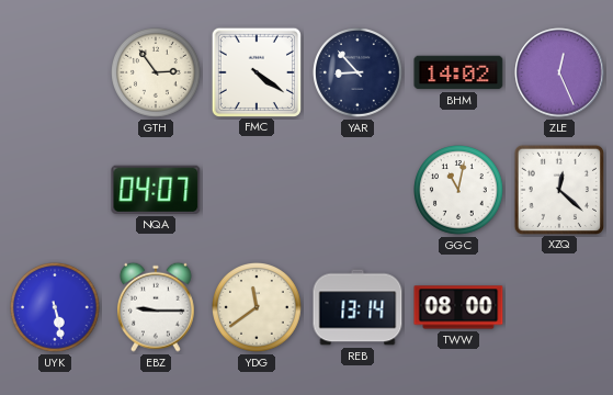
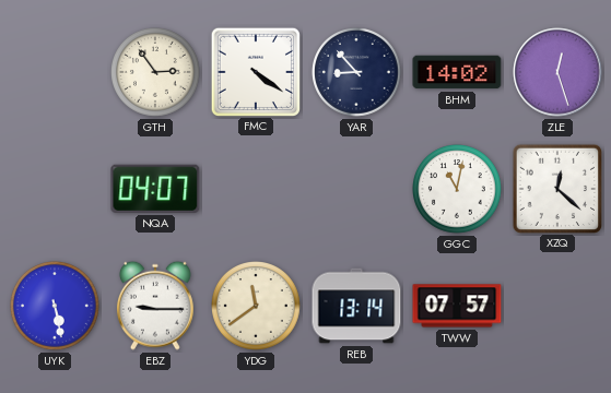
ZLE: 12:26 -> 12:27 (557, 72)
TWW: 08:00 -> 07:57 (457, 306)
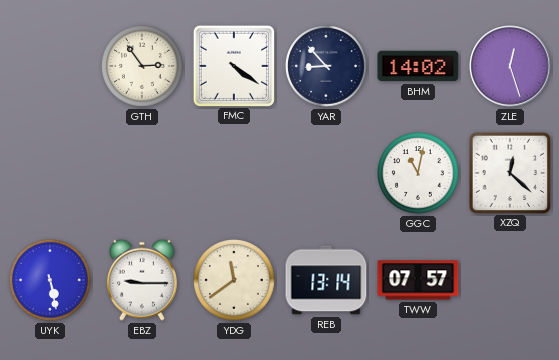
NQA: 04:07 -> none (155, 189)
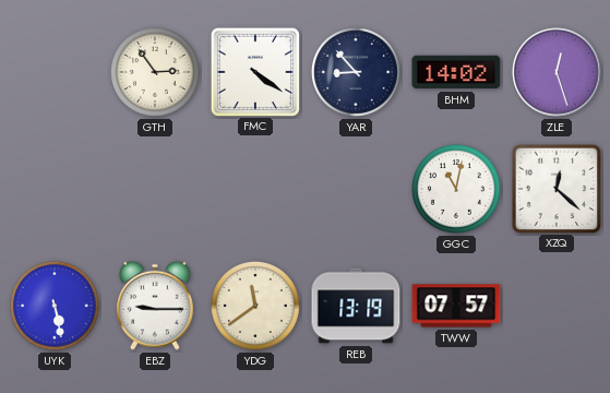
REB: 13:14 -> 13:19 (356, 306)
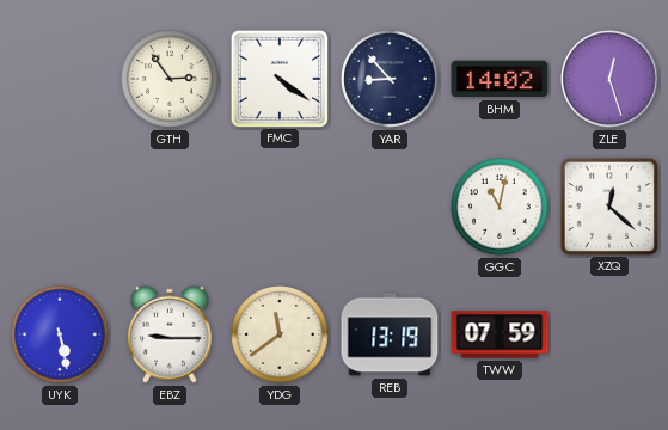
TWW: 07:57 -> 07:59 (500, 334)
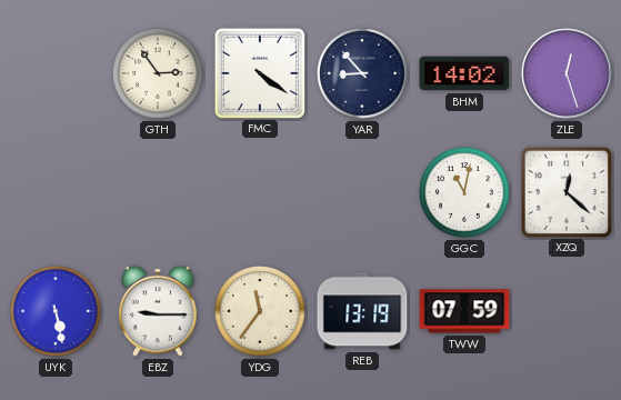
YDG: 11:39 -> 11:36 (261, 312)
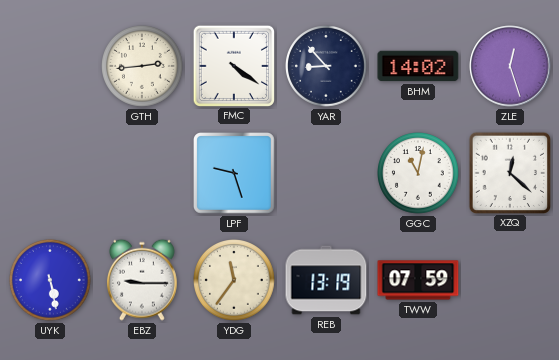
GTH: 2:54 -> 2:44 (143, 67)
LPF: none -> 9:27 (235, 174)
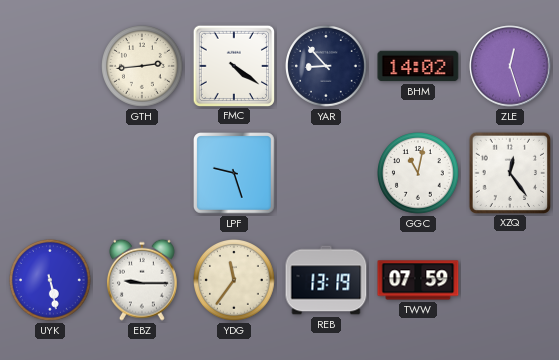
XZQ: 12:22 -> 12:24 (509, 172)
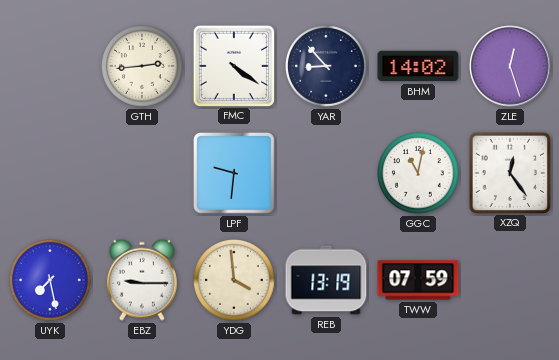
LPF: 9:27 -> 9:31 (235, 174)
UYK: 5:28 -> 7:28 (51, 281)
YDG: 11:36 -> 3:59 (235, 281)
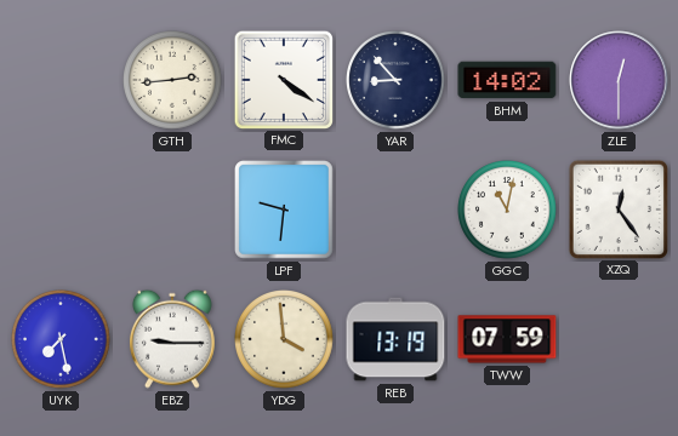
ZLE: 12:27 -> 12:30 (619, 80)
